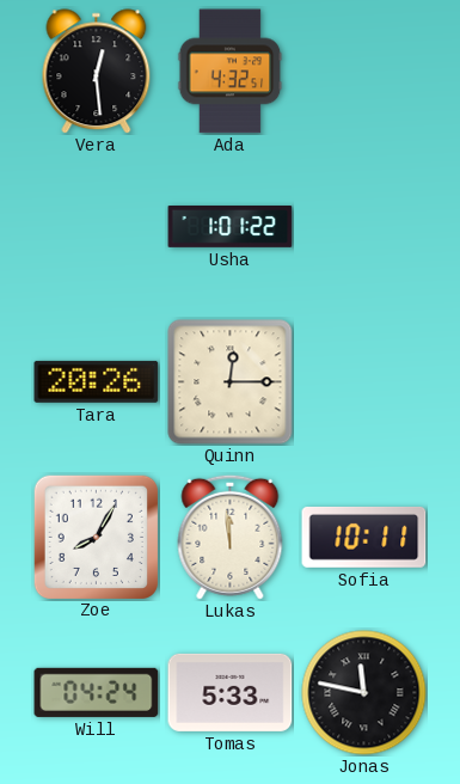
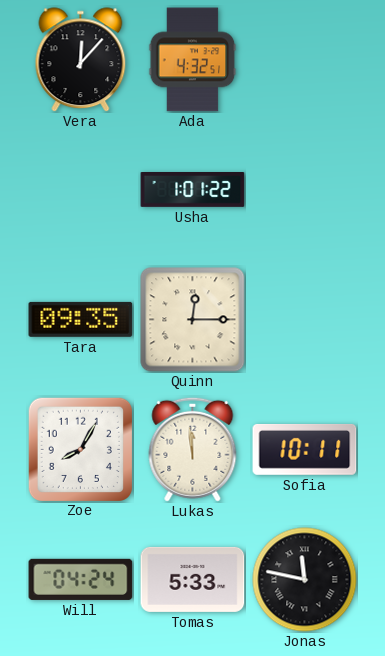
Vera: 12:29 -> 12:07 (81, 60)
Tara: 20:26 -> 09:35 (81, 319)
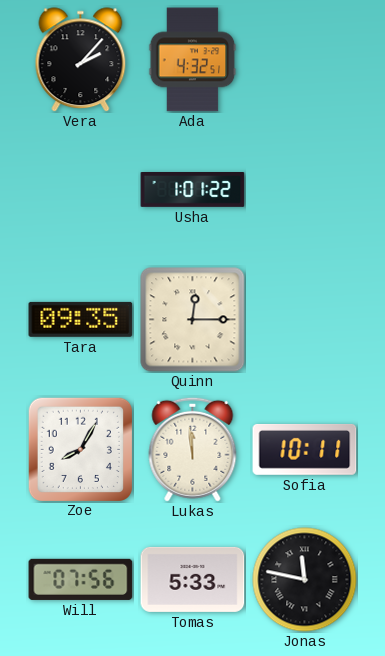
Vera: 12:07 -> 2:07 (81, 60)
Will: 04:24 -> 07:56 (81, 579)
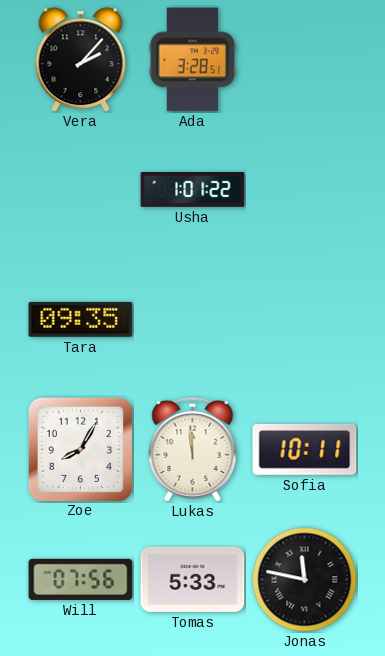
Ada: 4:32 -> 3:28 (193, 60)
Quinn: 12:15 -> none (193, 320)
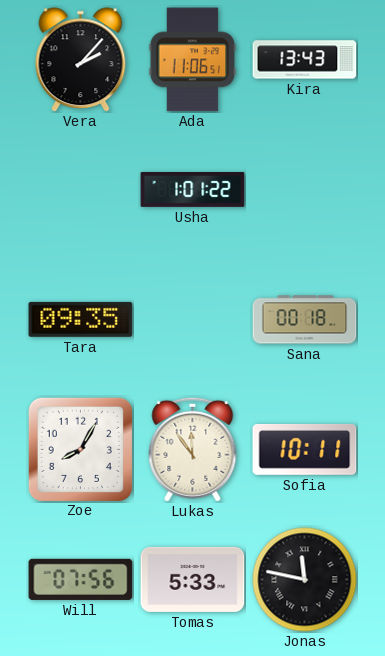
Ada: 3:28 -> 11:06 (193, 60)
Kira: none -> 13:43 (305, 60)
Sana: none -> 00:18 (305, 320)
Lukas: 11:59 -> 11:54 (193, 449)
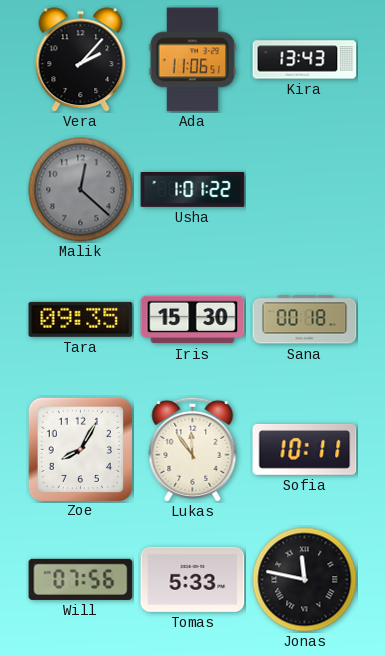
Malik: none -> 12:22 (81, 190)
Iris: none -> 15:30 (193, 320)
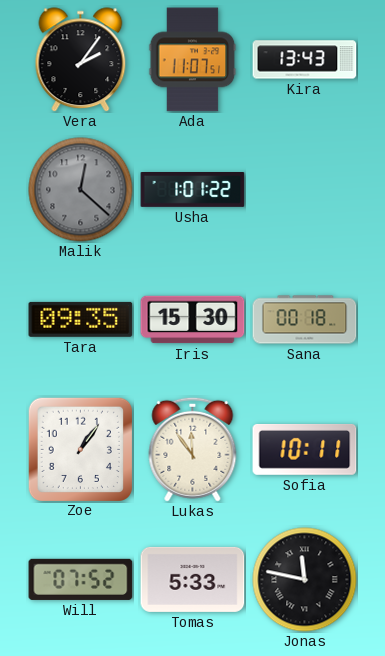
Vera: 2:07 -> 2:06 (81, 60)
Ada: 11:06 -> 11:07 (193, 60)
Zoe: 8:05 -> 1:06 (80, 449)
Will: 07:56 -> 07:52 (81, 579)
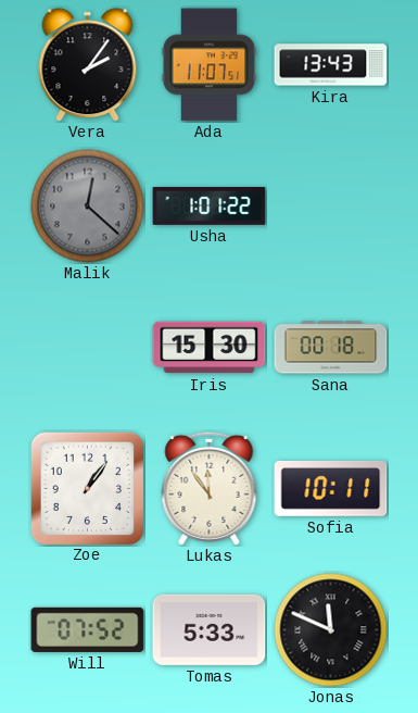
Tara: 09:35 -> none (81, 319)
Jonas: 11:47 -> 11:49 (331, 630)
